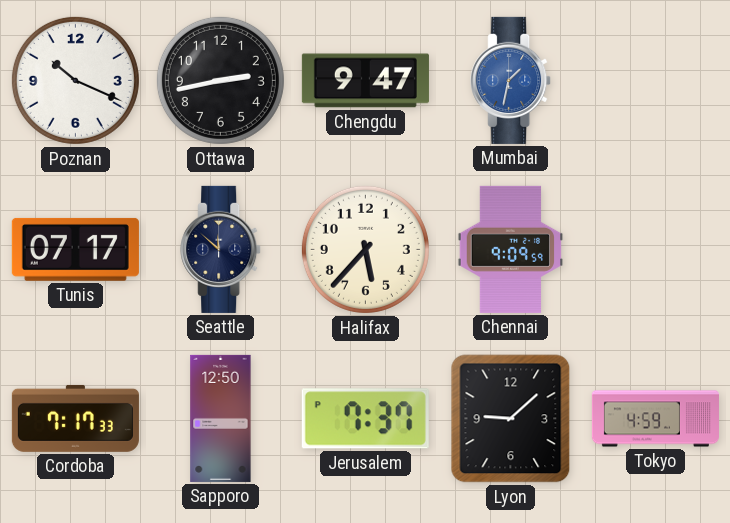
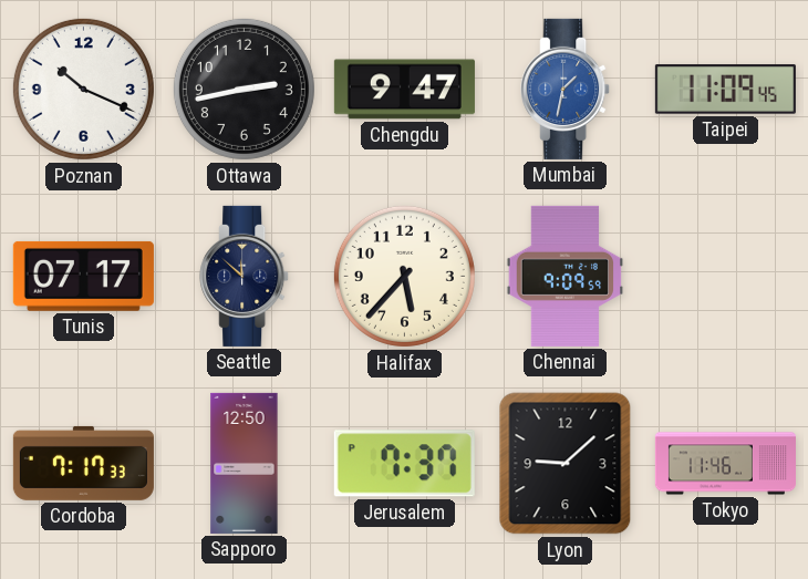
Taipei: none -> 11:09 (725, 90)
Tokyo: 4:59 -> 11:46 (725, 464)
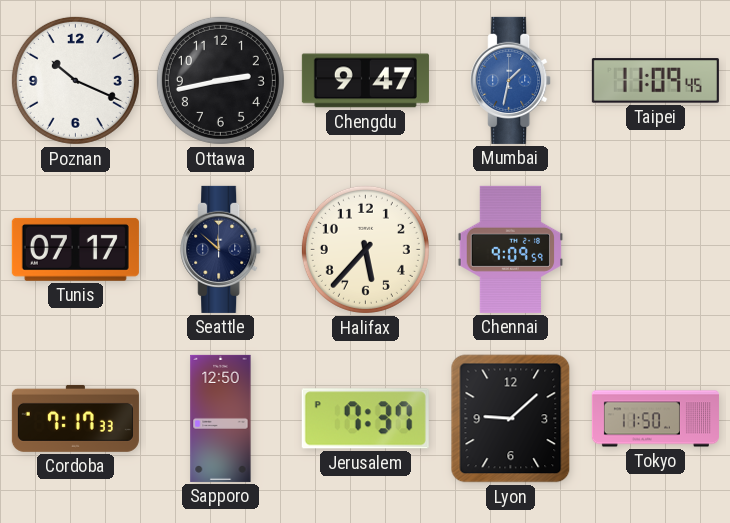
Tokyo: 11:46 -> 11:50 (655, 419)
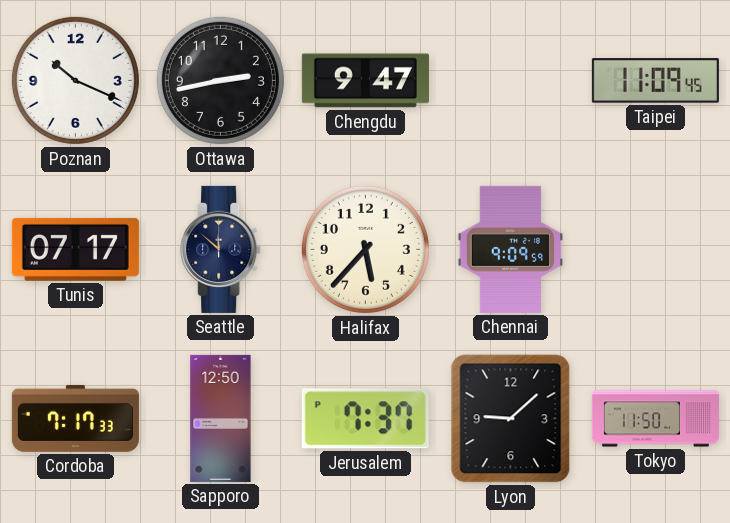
Mumbai: 1:32 -> none (511, 80)
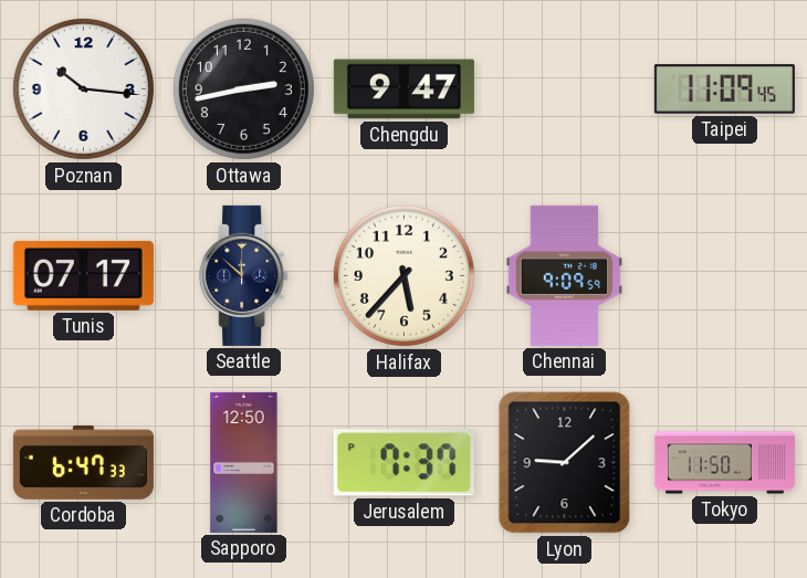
Poznan: 10:19 -> 10:16 (83, 88)
Cordoba: 7:17 -> 6:47 (83, 462)
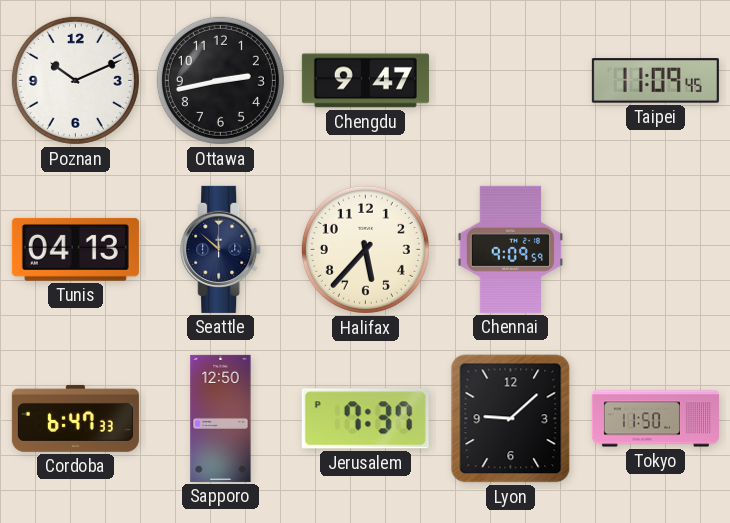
Poznan: 10:16 -> 10:11 (75, 80)
Tunis: 07:17 -> 04:13 (75, 249)
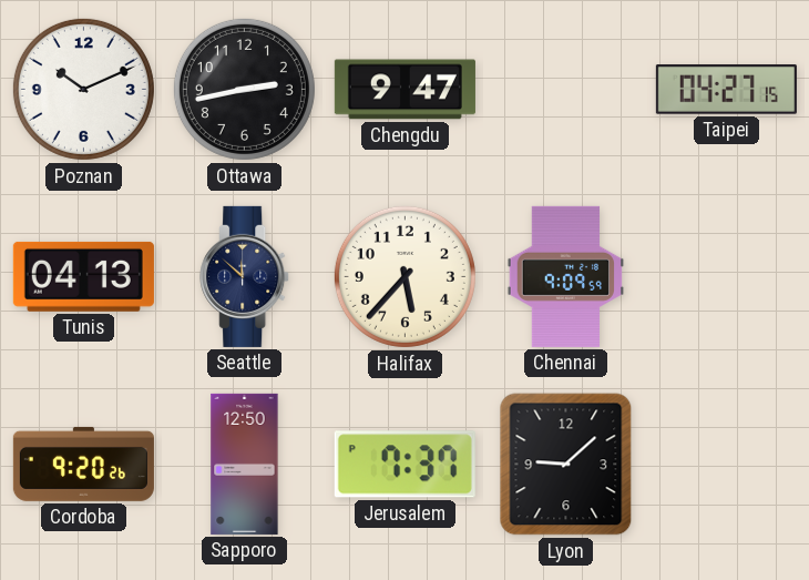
Taipei: 11:09 -> 04:27 (726, 90)
Cordoba: 6:47 -> 9:20 (83, 464)
Tokyo: 11:50 -> none (655, 419)
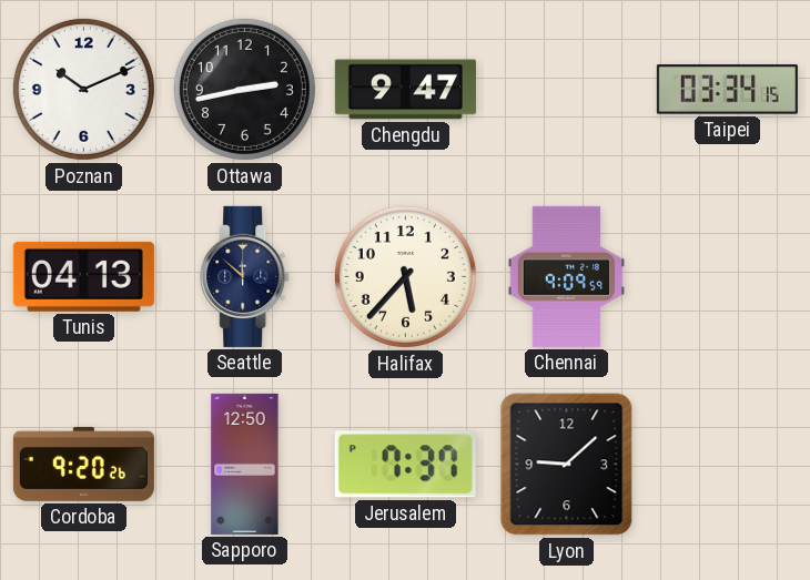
Taipei: 04:27 -> 03:34 (727, 90)
